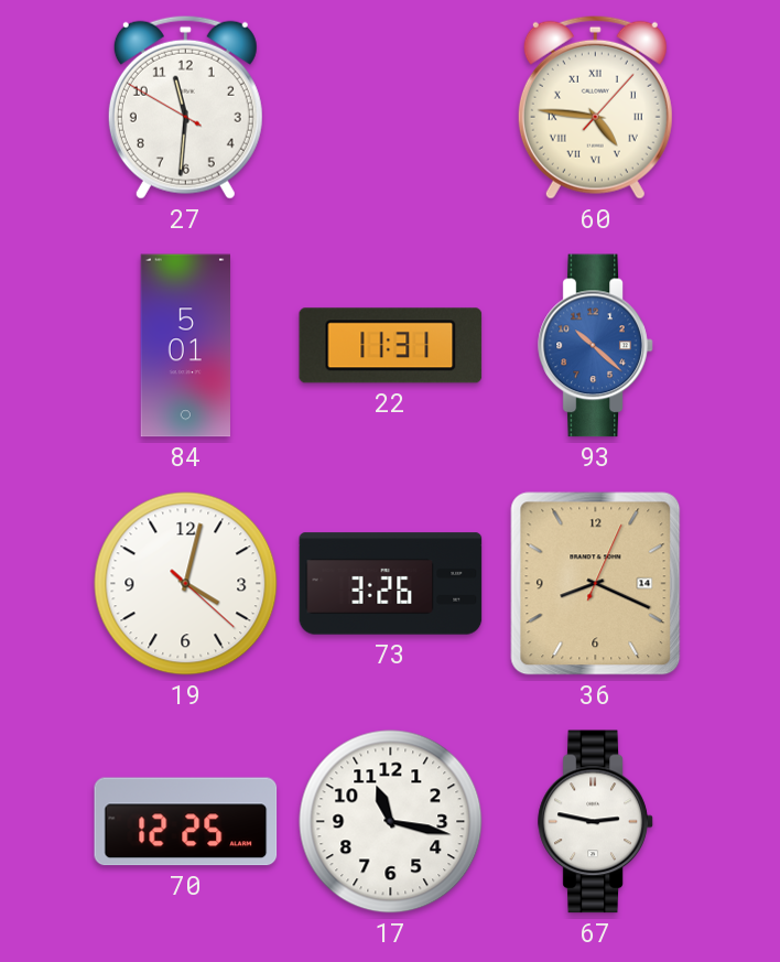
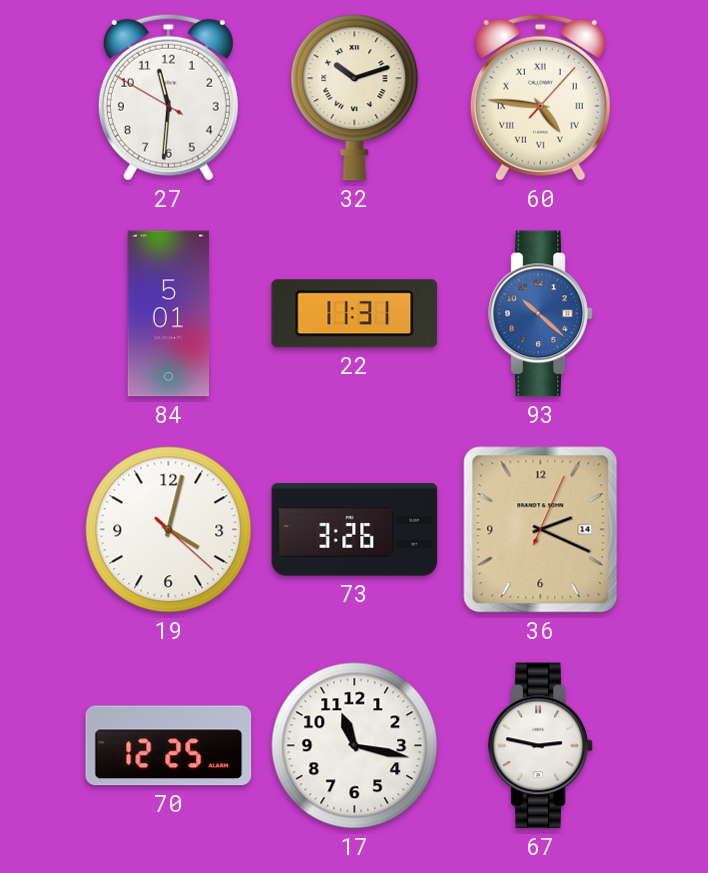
32: none -> 10:12 (355, 98)
36: 8:19 -> 2:19 (541, 530)
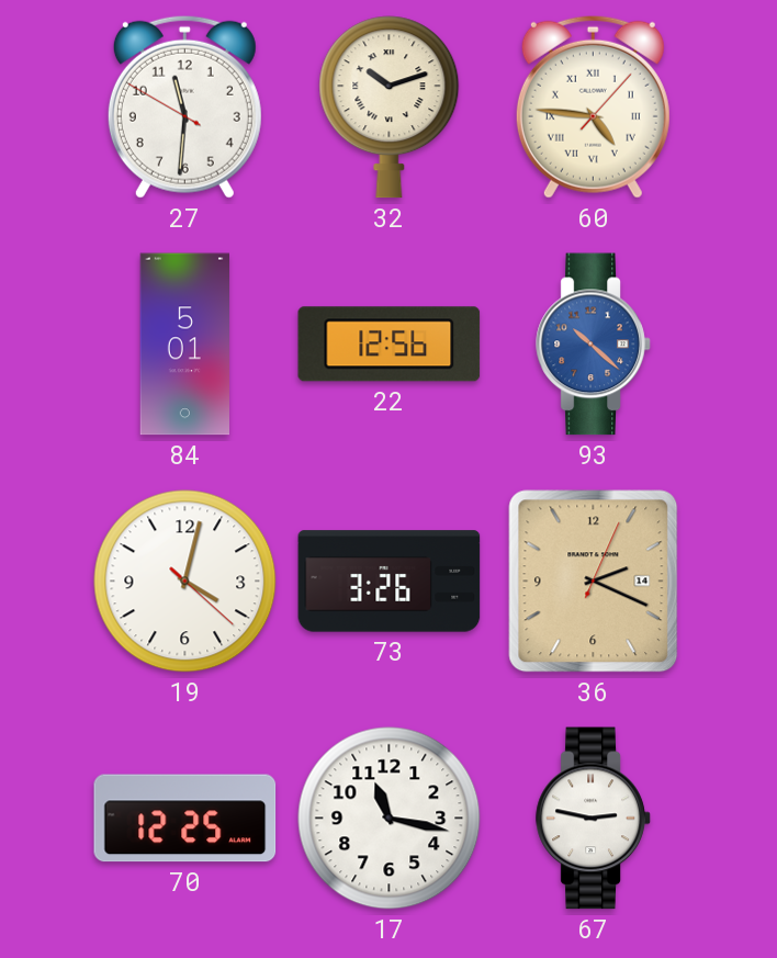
22: 11:31 -> 12:56 (390, 345)
